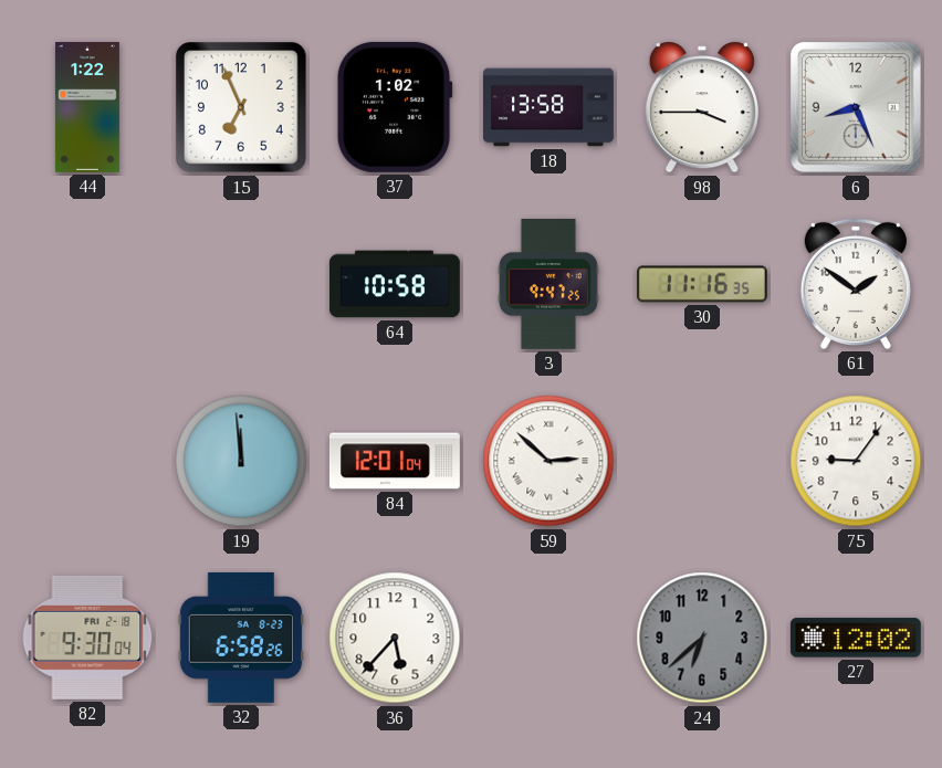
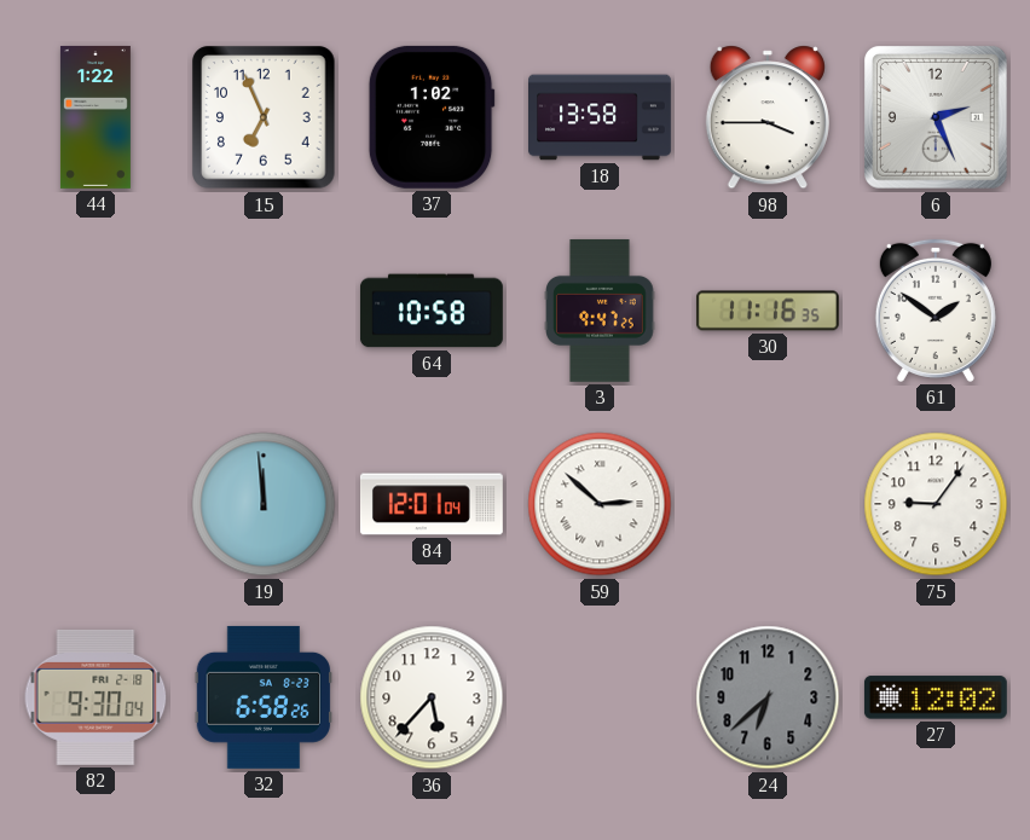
6: 8:26 -> 2:26 (937, 118)
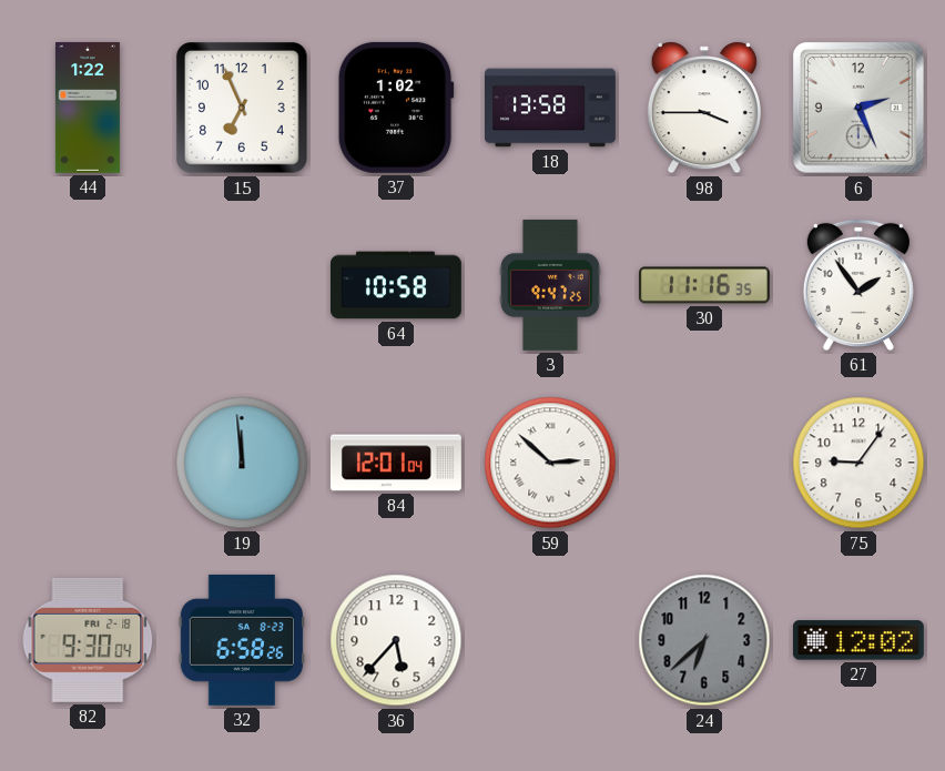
61: 1:51 -> 1:54 (858, 285)
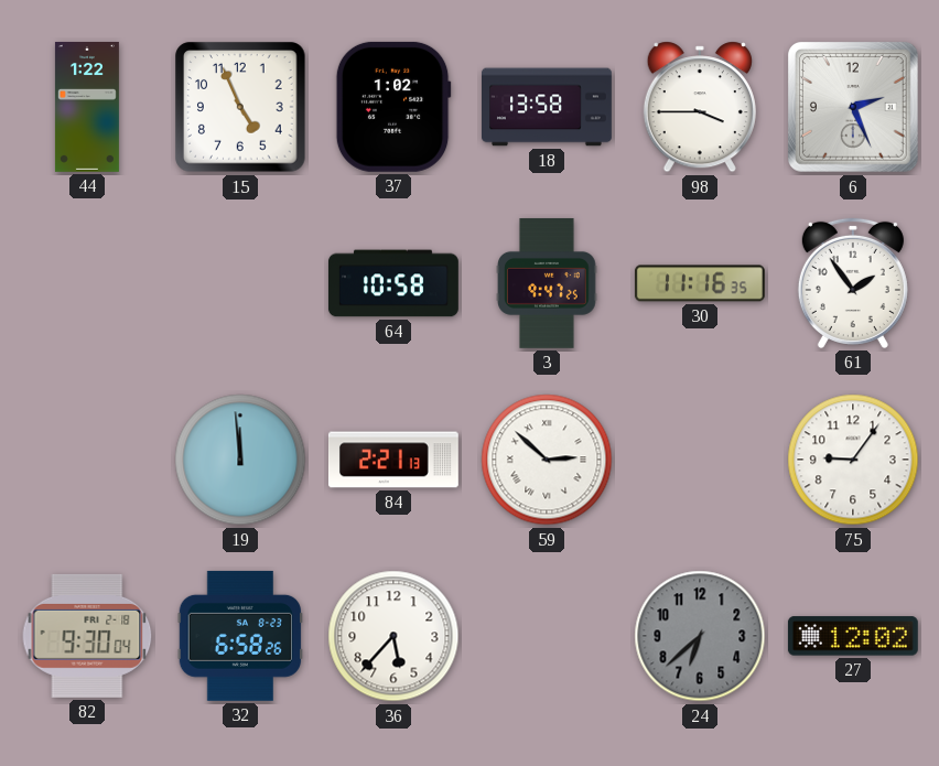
15: 6:56 -> 4:56 (240, 107)
84: 12:01 -> 2:21 (393, 460)
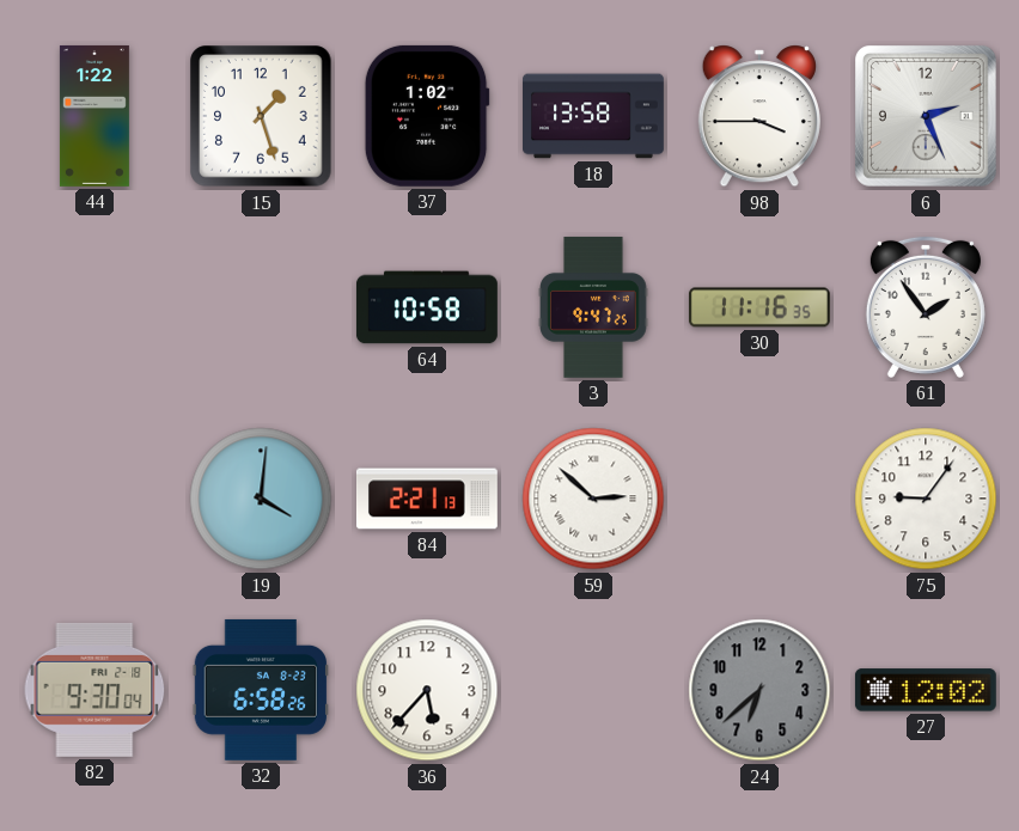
15: 4:56 -> 1:27 (261, 116)
19: 11:59 -> 4:01 (261, 499)
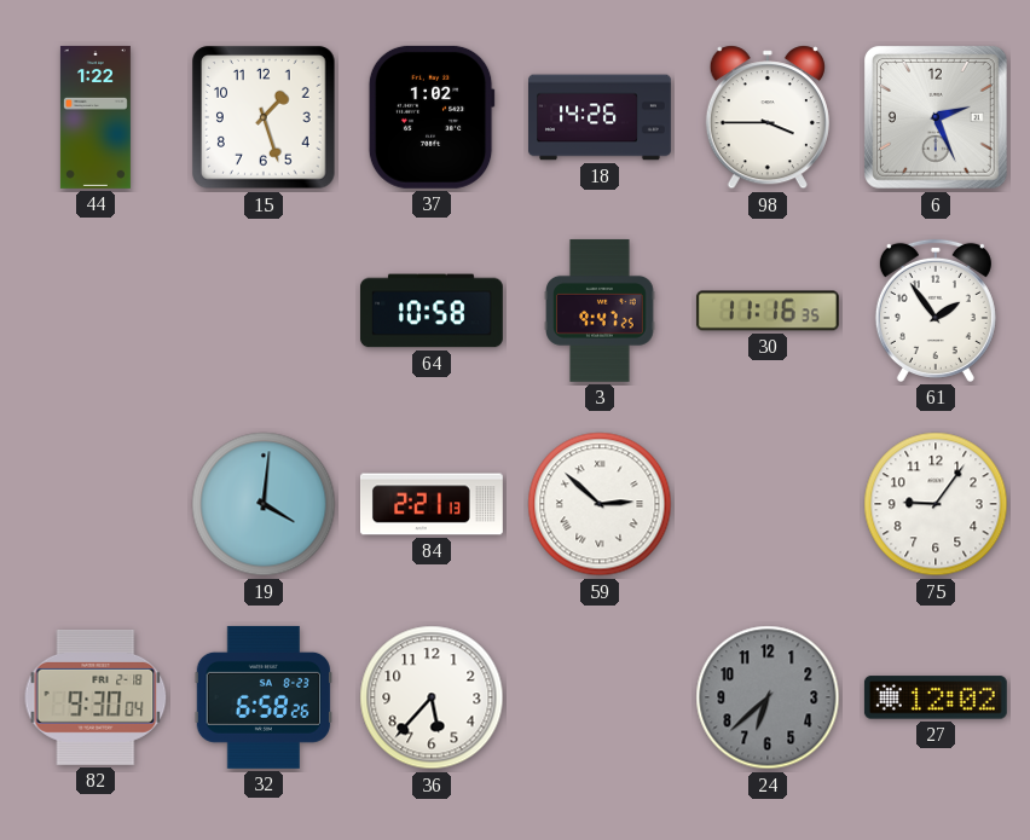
18: 13:58 -> 14:26 (601, 117)
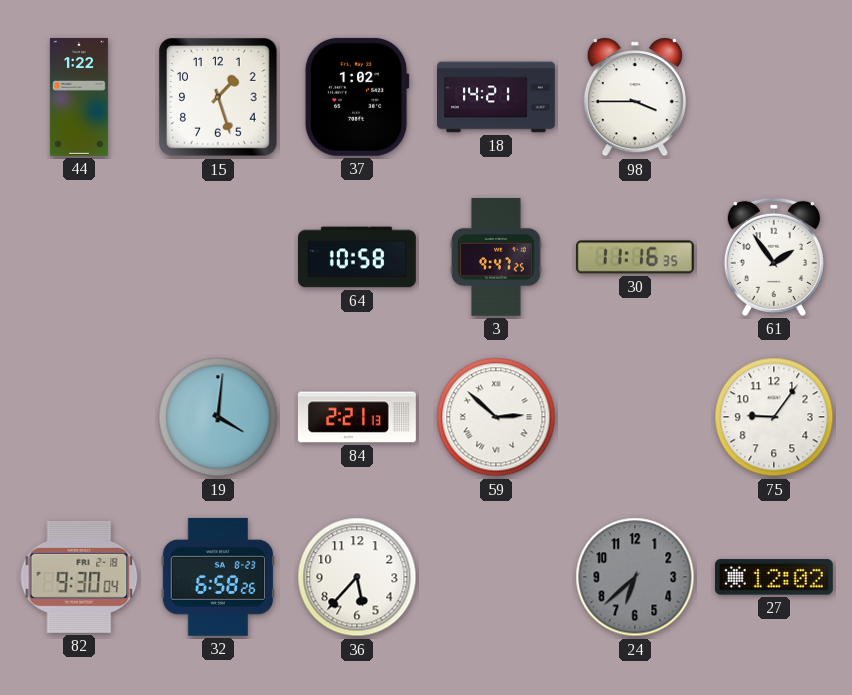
18: 14:26 -> 14:21 (497, 97)
6: 2:26 -> none (937, 118)
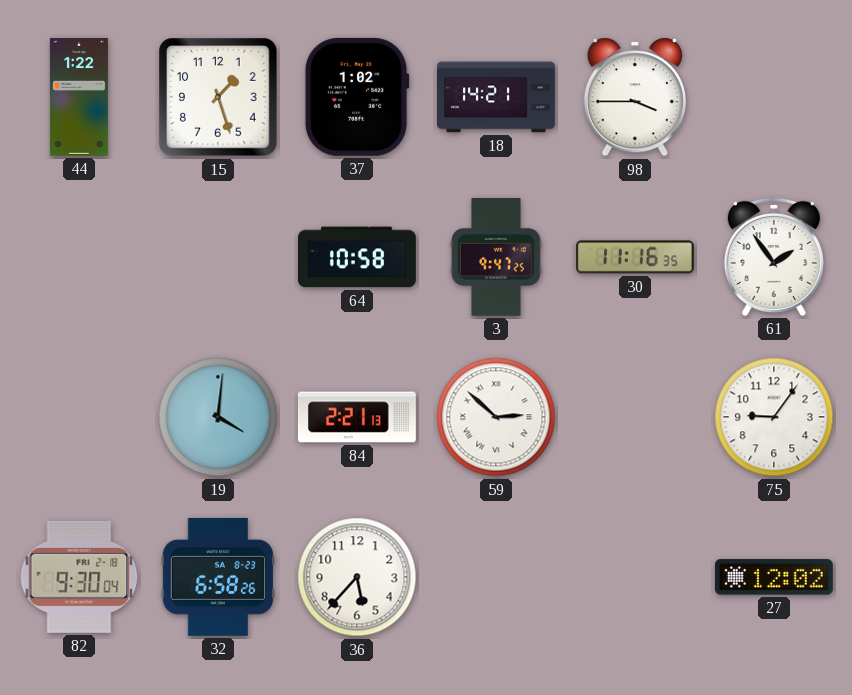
24: 6:38 -> none (635, 577)
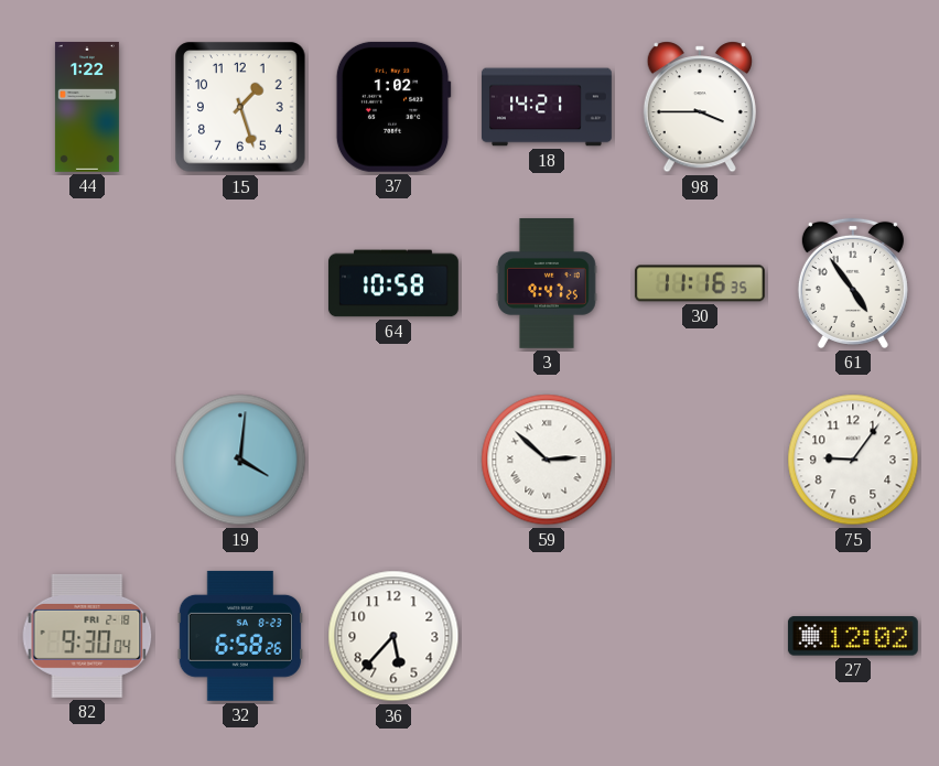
61: 1:54 -> 4:54 (853, 283)
84: 2:21 -> none (357, 417)
